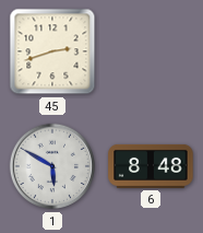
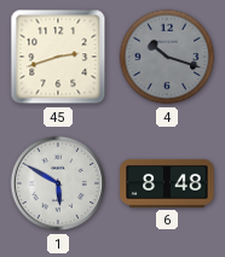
4: none -> 10:18 (167, 57)
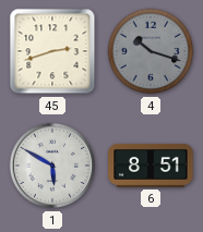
6: 8:48 -> 8:51 (151, 166)
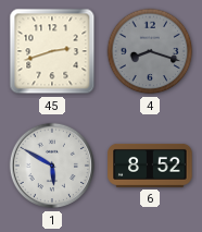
4: 10:18 -> 8:18 (150, 51)
6: 8:51 -> 8:52 (150, 166)
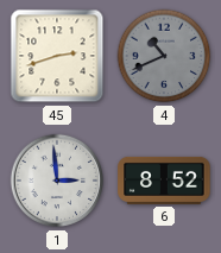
4: 8:18 -> 10:41 (164, 56)
1: 5:50 -> 2:59 (57, 181)
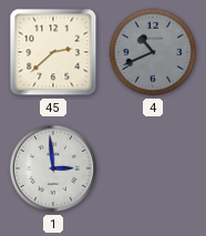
45: 2:42 -> 2:38 (53, 52)
6: 8:52 -> none (164, 181)
